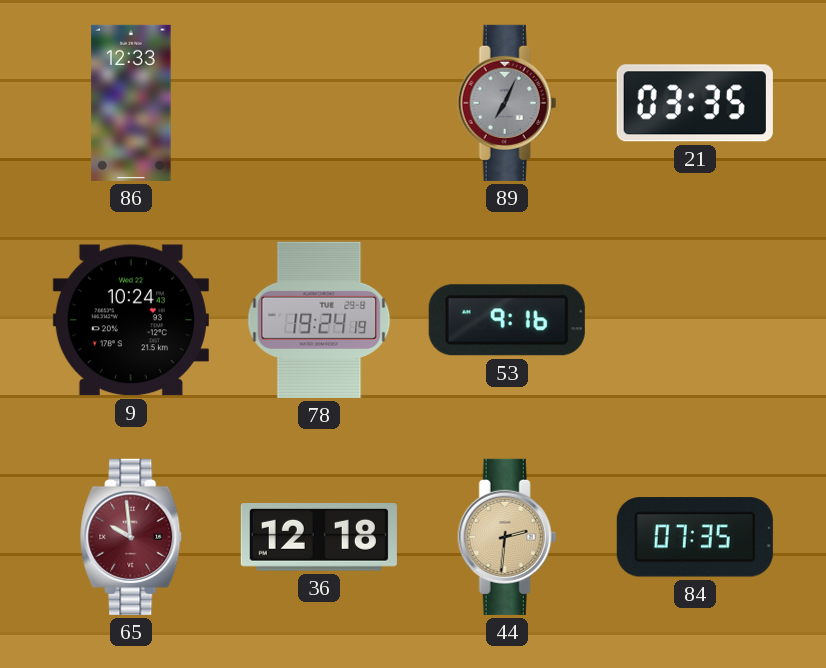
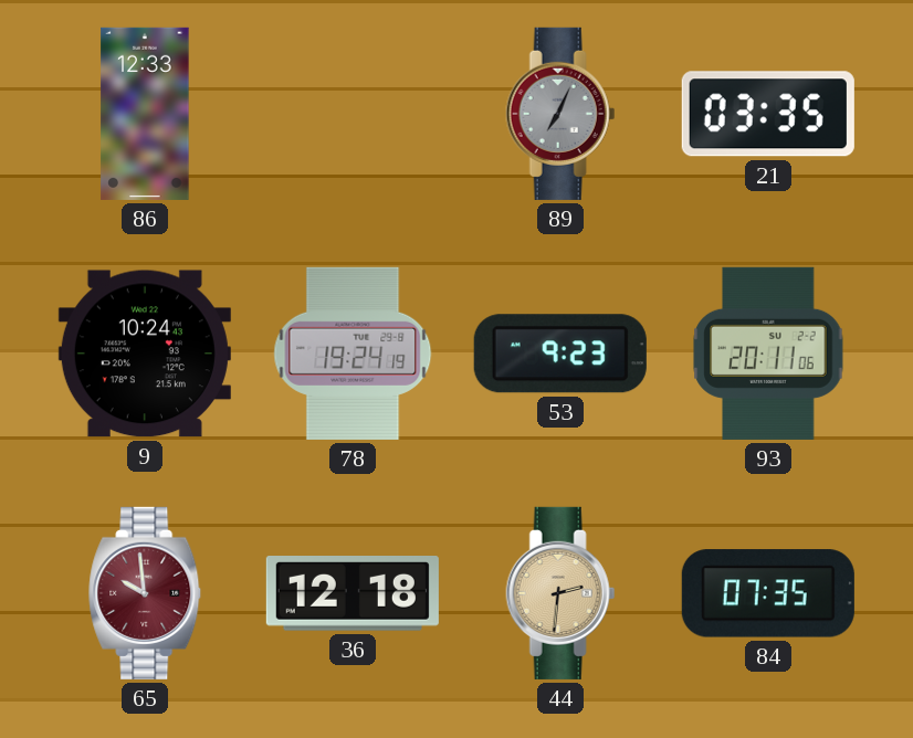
53: 9:16 -> 9:23 (560, 354)
93: none -> 20:11 (768, 354)
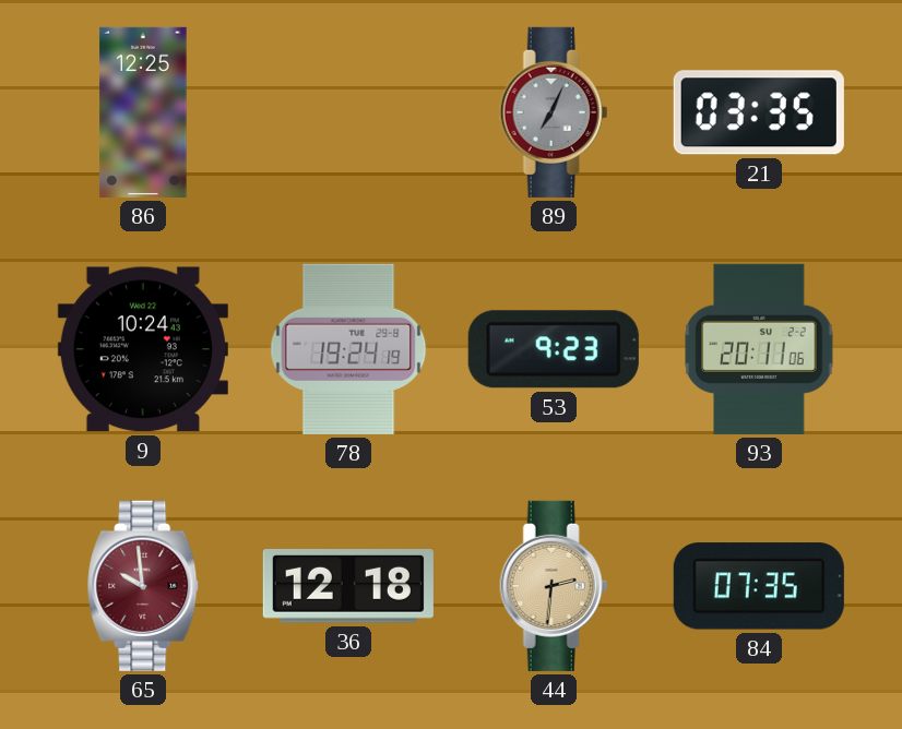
86: 12:33 -> 12:25 (143, 112)
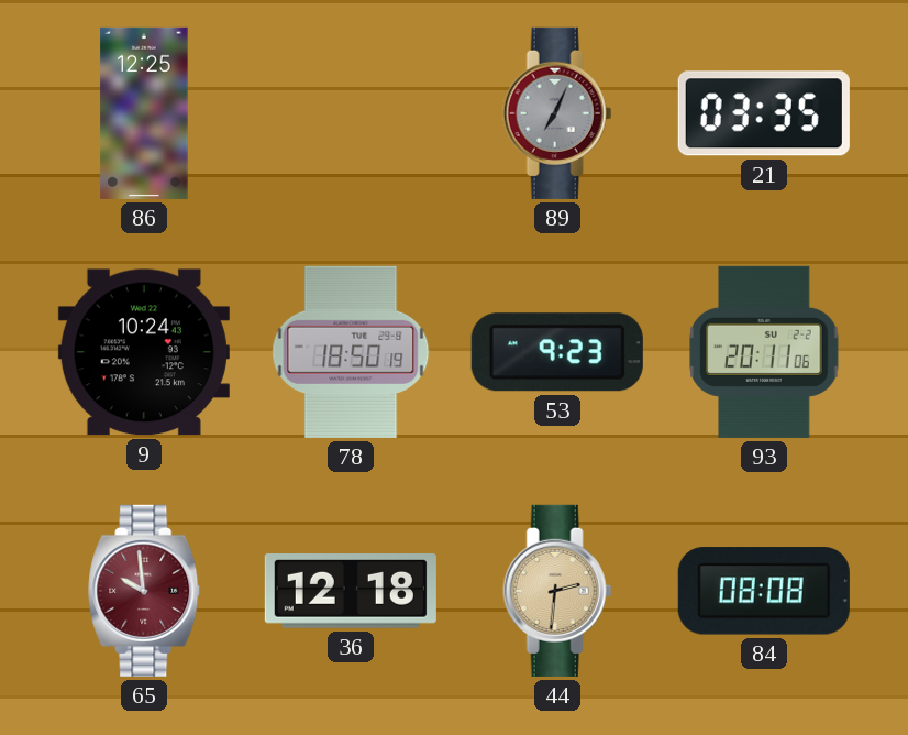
78: 19:24 -> 18:50 (351, 352)
84: 07:35 -> 08:08 (764, 591)
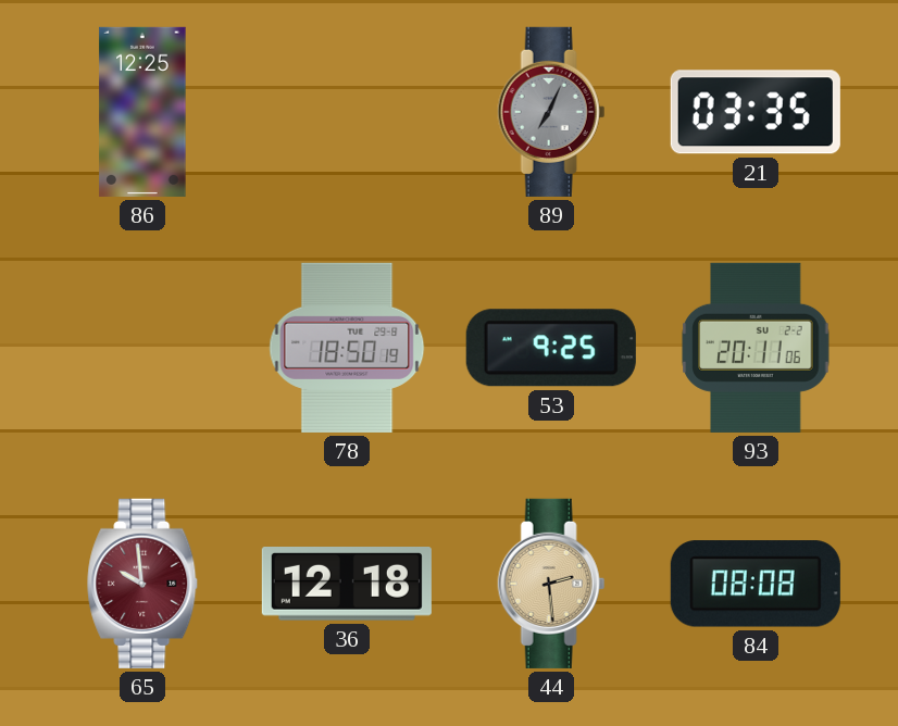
9: 10:24 -> none (144, 352)
53: 9:23 -> 9:25 (551, 348)
44: 2:31 -> 2:29 (551, 584)
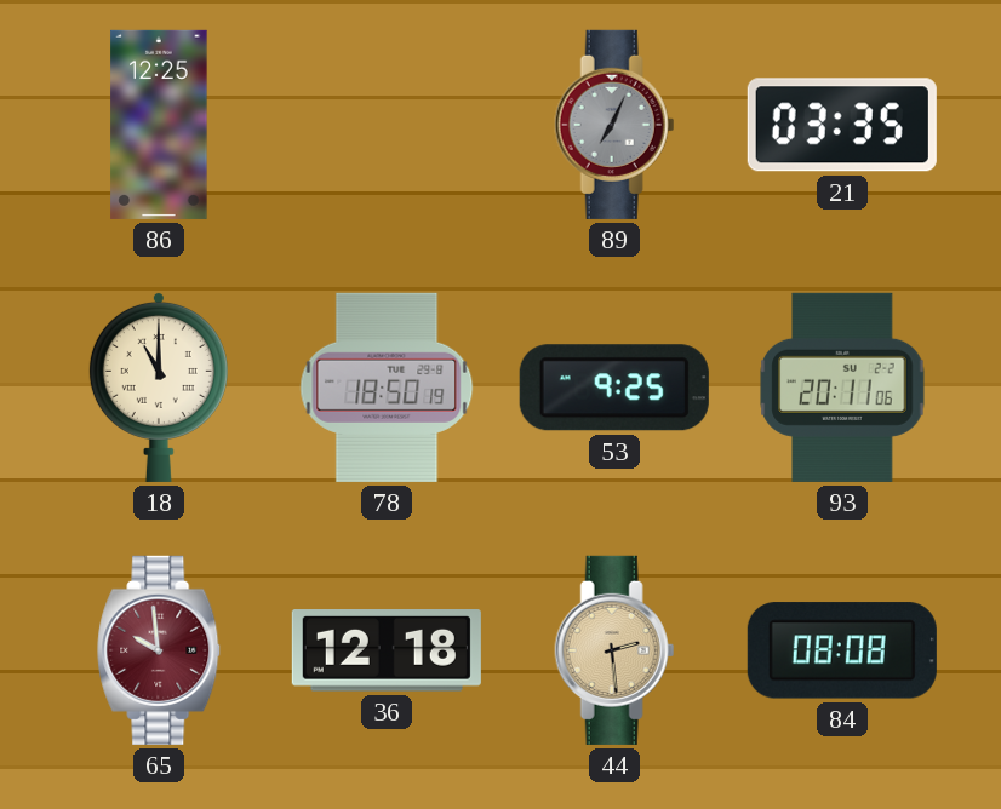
18: none -> 11:00 (159, 386)
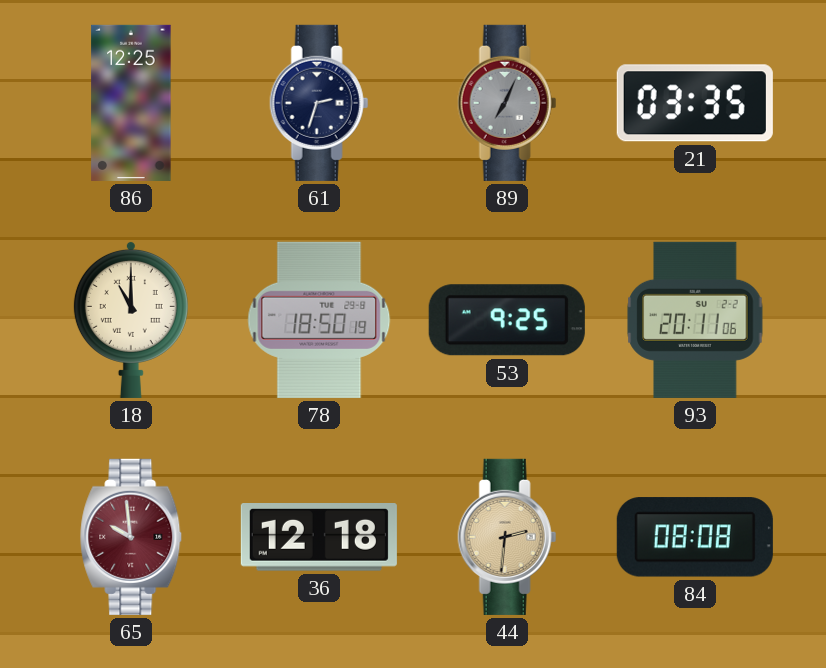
61: none -> 2:33 (319, 103)
44: 2:29 -> 2:31 (507, 537)
